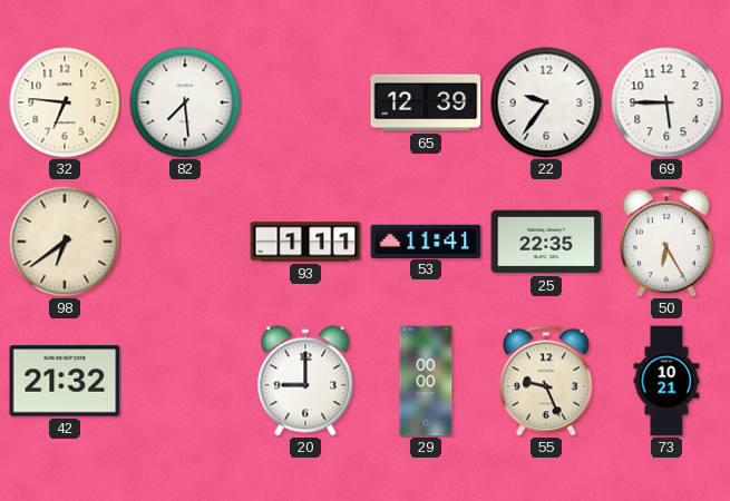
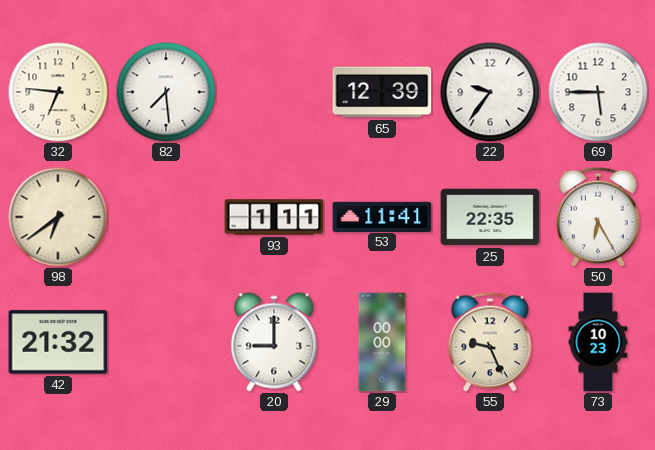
73: 10:21 -> 10:23 (598, 342)
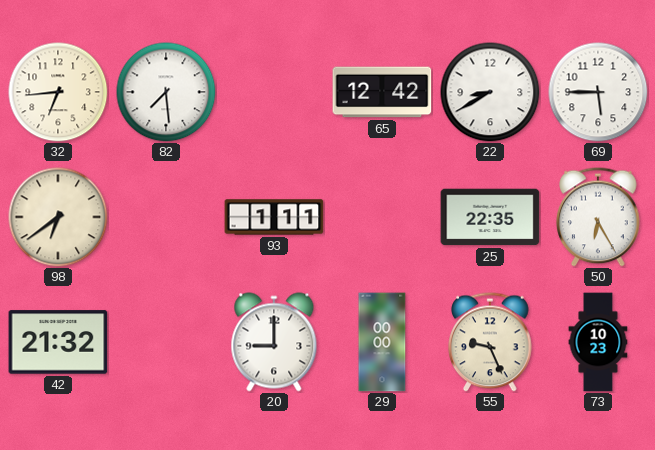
32: 6:46 -> 6:44 (58, 92)
65: 12:39 -> 12:42 (382, 92)
22: 9:36 -> 8:40 (490, 92)
53: 11:41 -> none (382, 216)
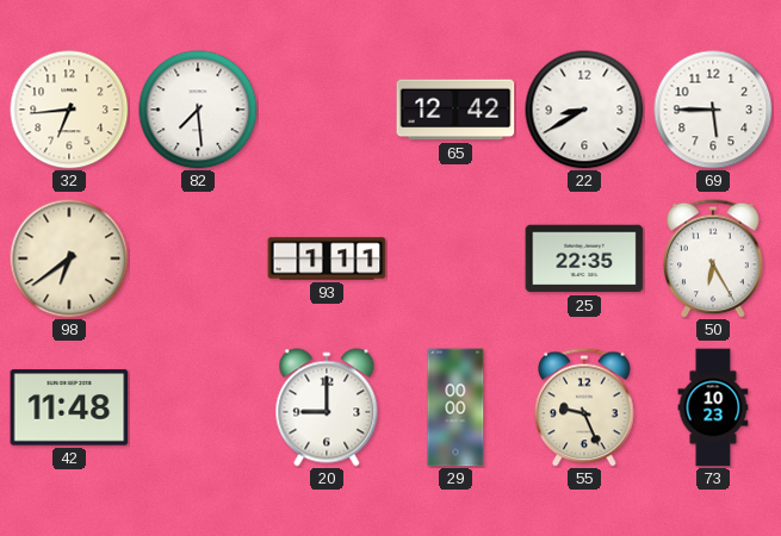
42: 21:32 -> 11:48 (69, 407)
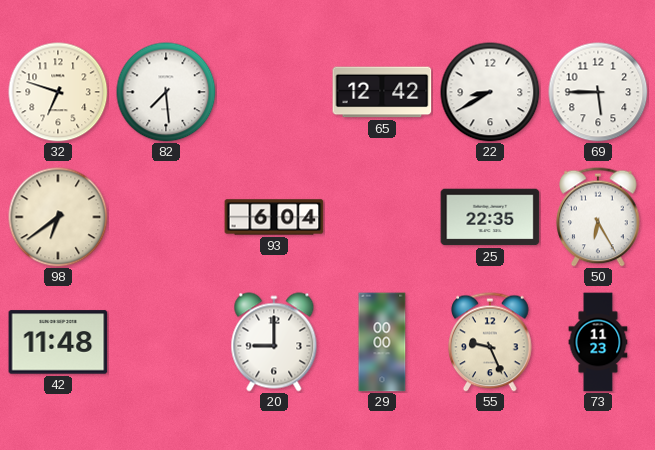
32: 6:44 -> 6:48 (58, 92)
93: 1:11 -> 6:04 (274, 217)
73: 10:23 -> 11:23 (598, 342)
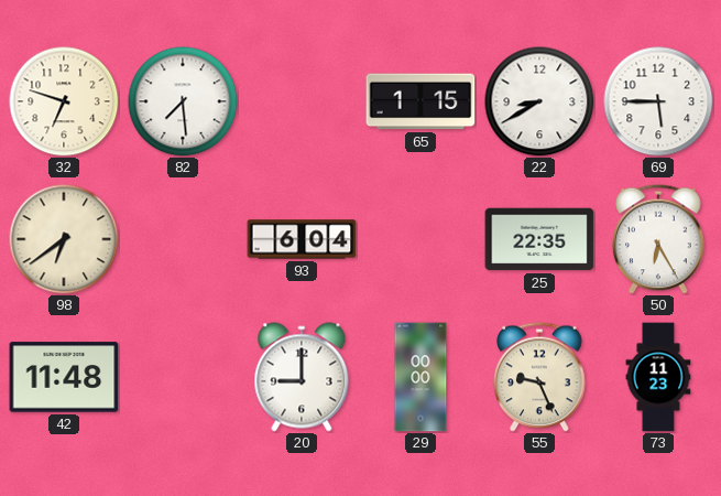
65: 12:42 -> 1:15 (420, 101)
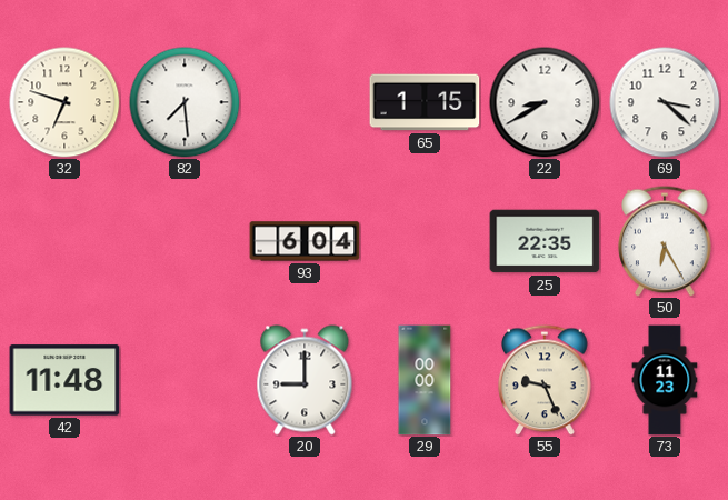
69: 5:45 -> 3:22 (665, 102)
98: 6:39 -> none (64, 239)
